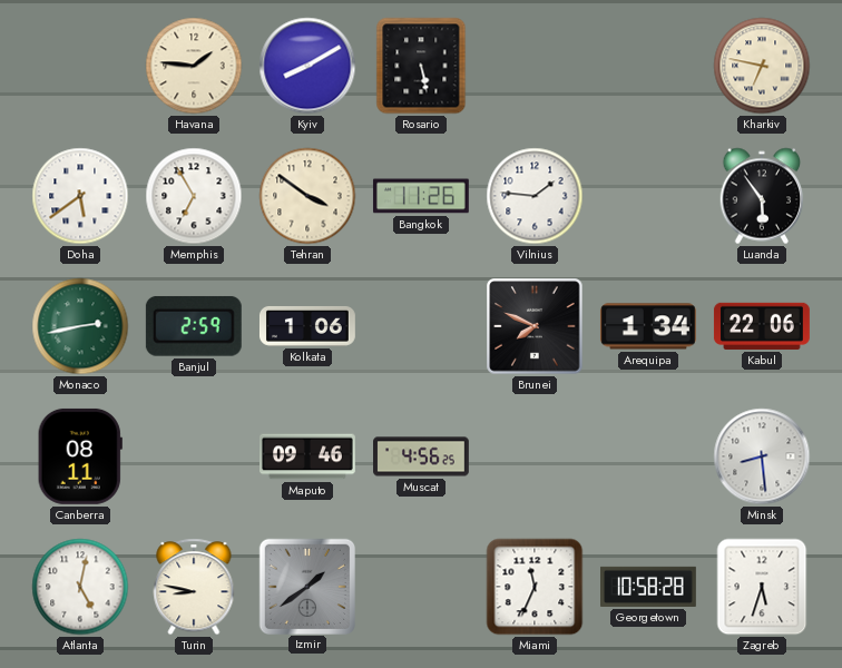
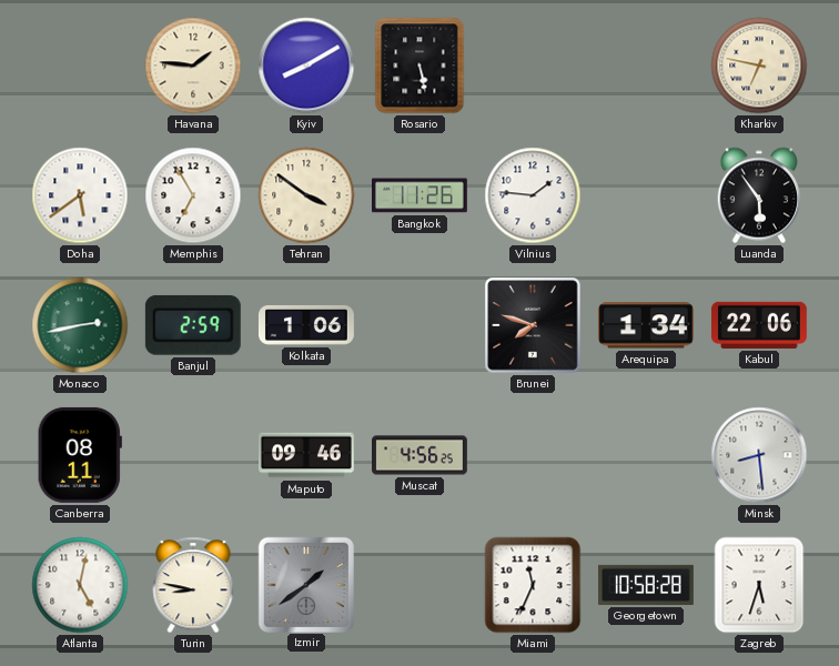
Brunei: 7:49 -> 7:48 (533, 325)
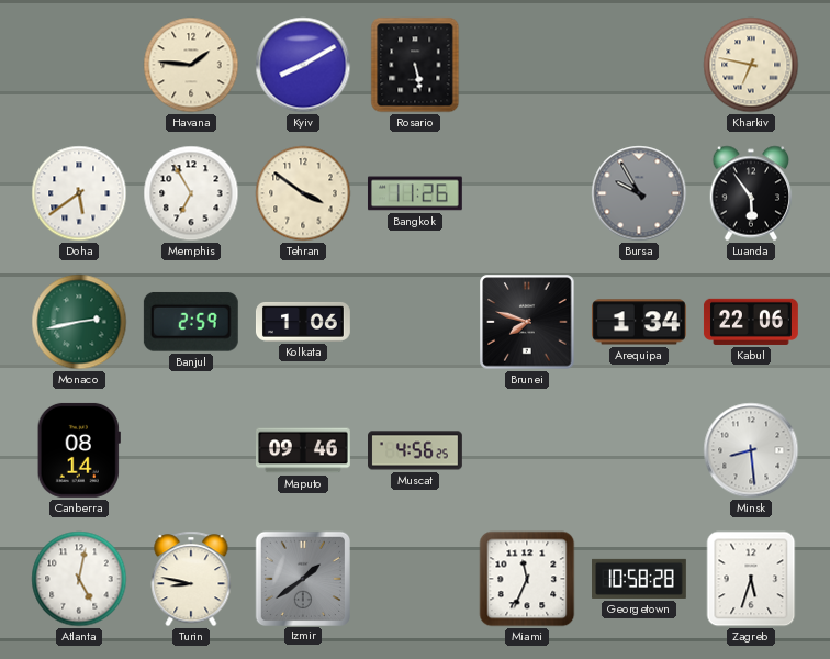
Vilnius: 1:46 -> none (533, 195)
Bursa: none -> 9:55 (639, 193)
Canberra: 08:11 -> 08:14 (79, 450)
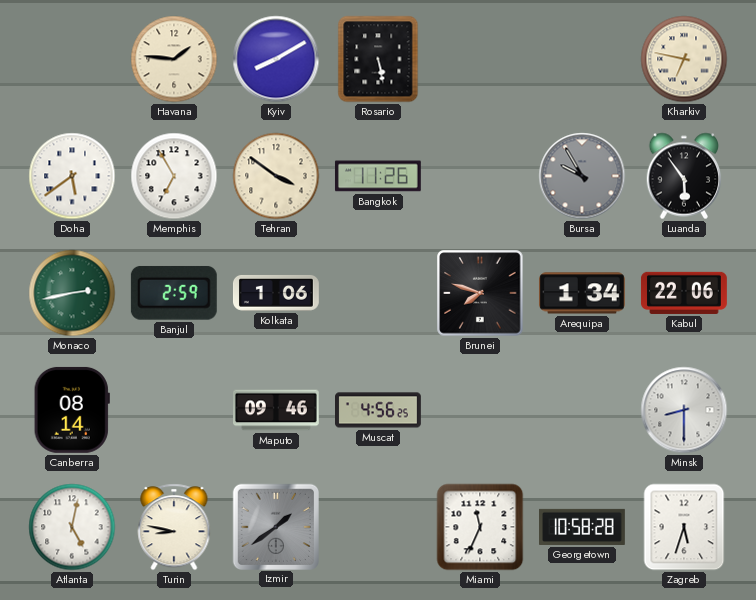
Minsk: 8:29 -> 8:30 (684, 410)
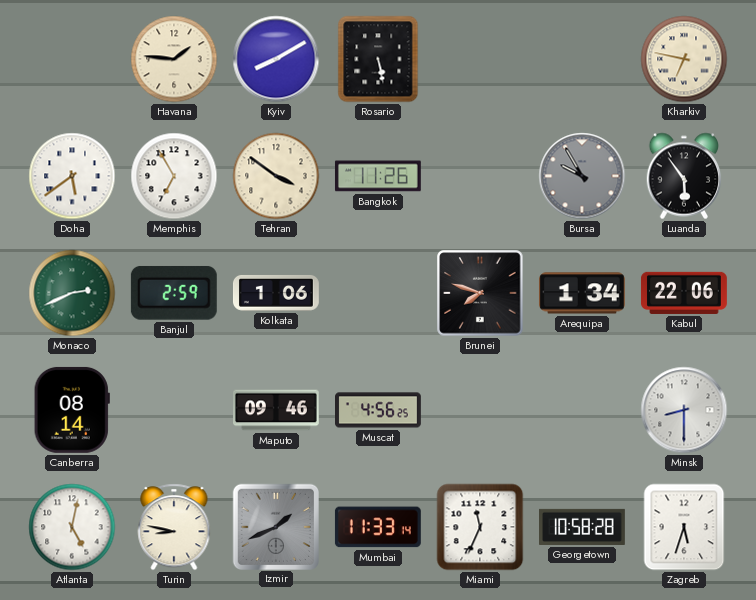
Monaco: 2:43 -> 2:41 (72, 293)
Izmir: 1:39 -> 1:41 (275, 526)
Mumbai: none -> 11:33 (378, 527)
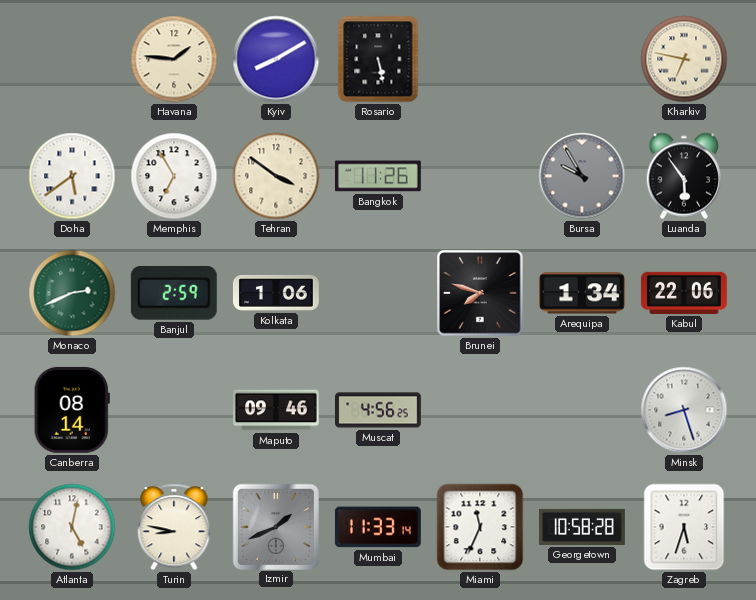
Minsk: 8:30 -> 8:27 (684, 410)
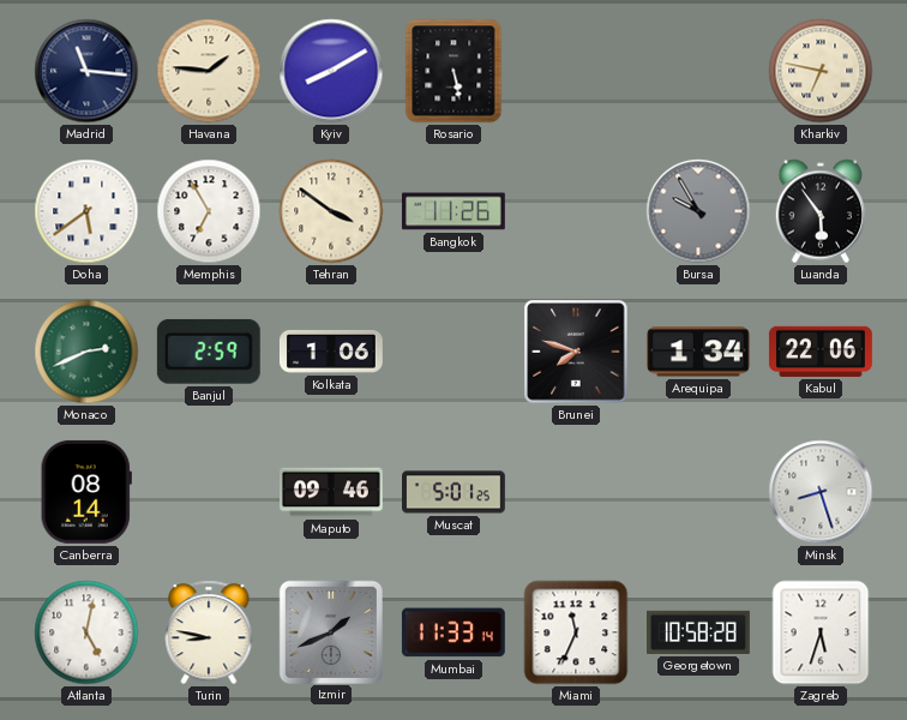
Madrid: none -> 11:16 (86, 71)
Muscat: 4:56 -> 5:01 (455, 492)
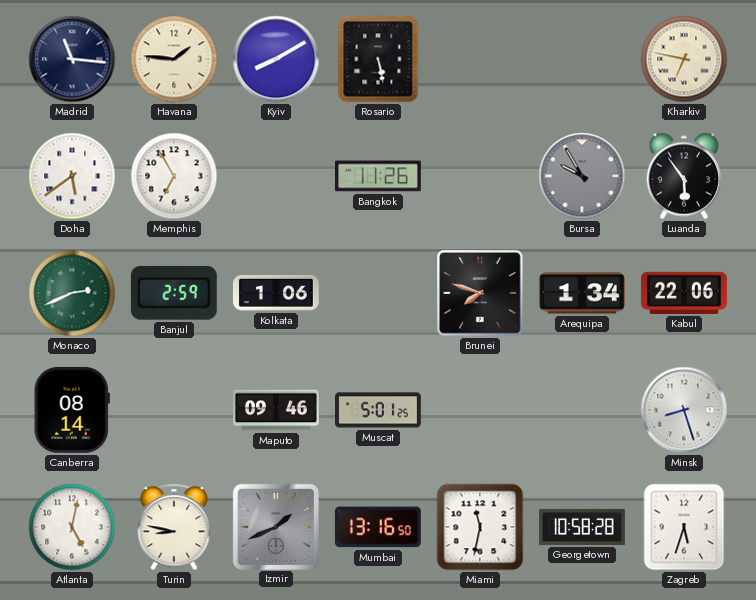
Tehran: 3:51 -> none (331, 211)
Mumbai: 11:33 -> 13:16 (378, 527)
Miami: 11:34 -> 11:32 (480, 527)
